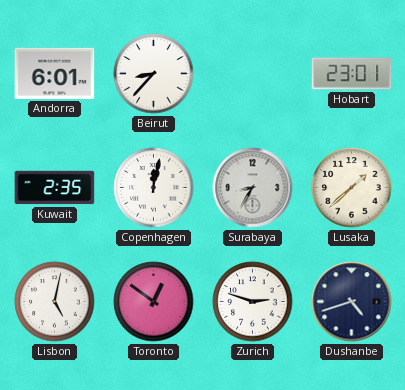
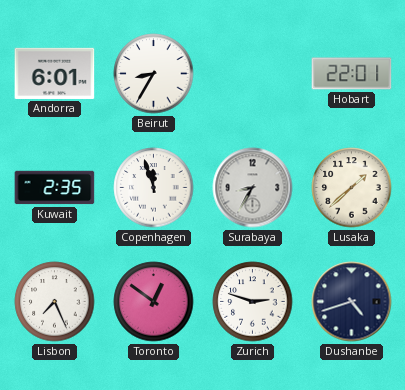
Beirut: 8:37 -> 8:35 (154, 74)
Hobart: 23:01 -> 22:01 (352, 74)
Copenhagen: 12:02 -> 11:57 (154, 188)
Lisbon: 5:02 -> 7:26 (55, 302)
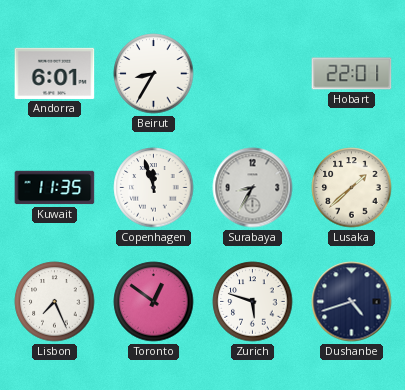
Kuwait: 2:35 -> 11:35 (55, 188)
Zurich: 2:48 -> 5:48 (253, 302)
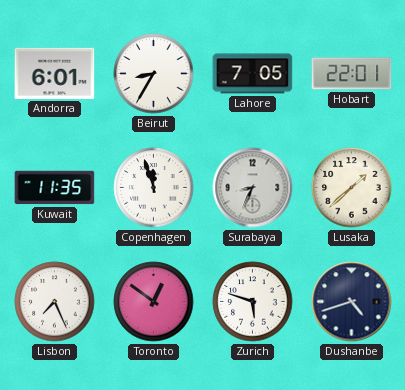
Lahore: none -> 7:05 (253, 74)
Surabaya: 8:35 -> 8:34 (253, 188)
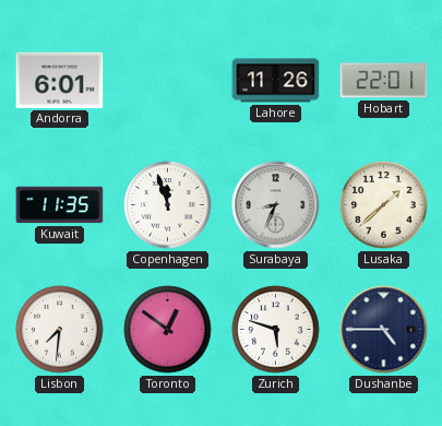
Beirut: 8:35 -> none (154, 74)
Lahore: 7:05 -> 11:26 (276, 81)
Lisbon: 7:26 -> 7:31 (60, 330)
Dushanbe: 4:42 -> 4:45 (384, 330)
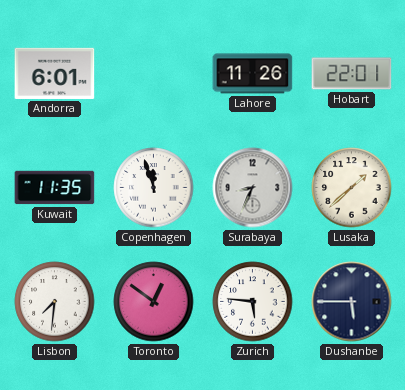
Zurich: 5:48 -> 5:46 (253, 302)
Dushanbe: 4:45 -> 5:45 (352, 302)
